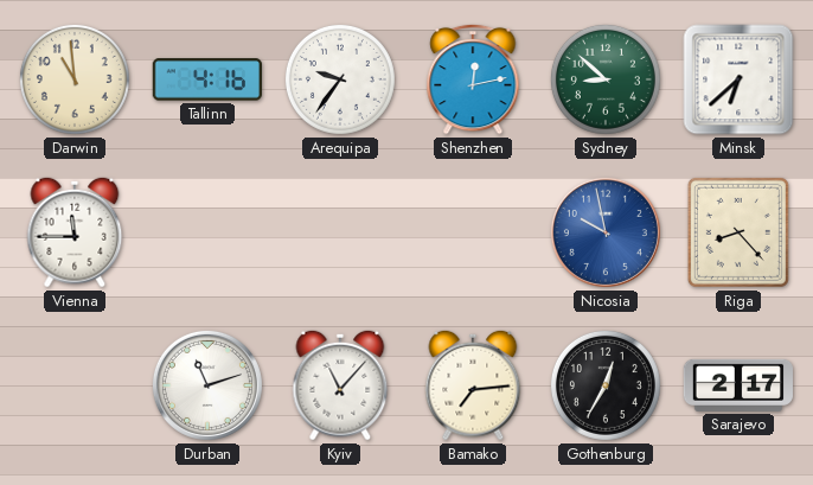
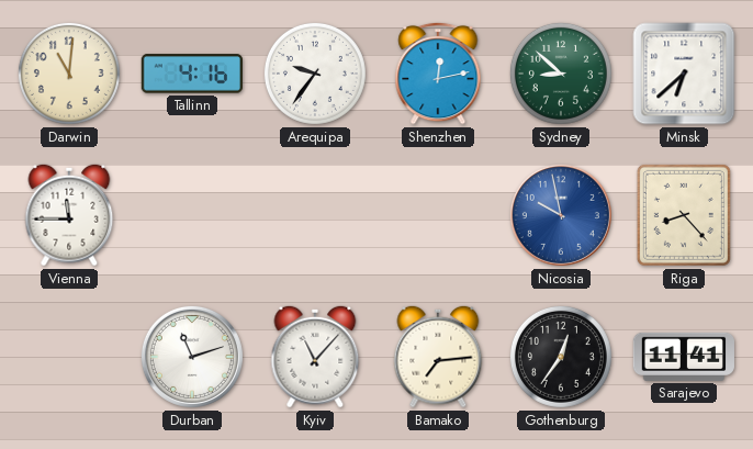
Darwin: 10:59 -> 11:01 (69, 74)
Gothenburg: 12:35 -> 12:36 (561, 357)
Sarajevo: 2:17 -> 11:41 (683, 357)
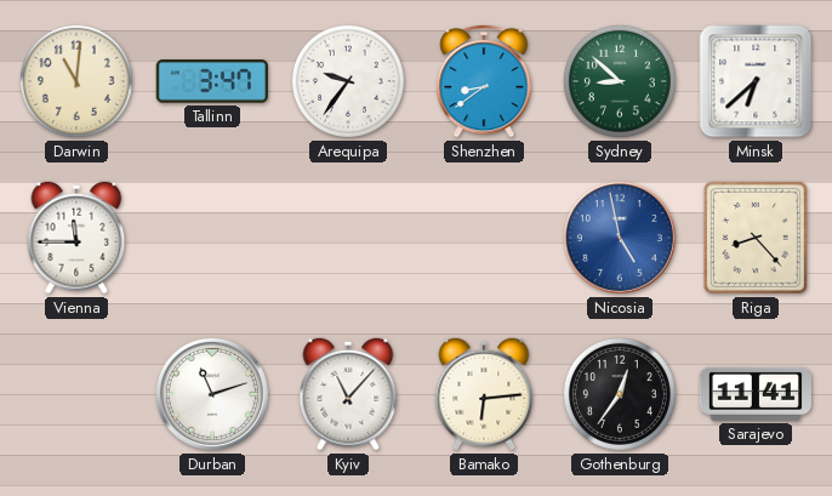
Tallinn: 4:16 -> 3:47 (212, 81)
Shenzhen: 12:13 -> 8:39 (484, 81)
Nicosia: 9:58 -> 4:58 (620, 238)
Bamako: 7:14 -> 6:14 (484, 394)
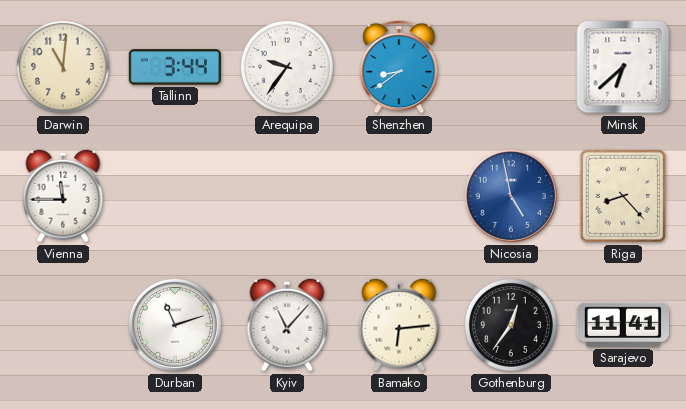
Tallinn: 3:47 -> 3:44 (175, 67)
Sydney: 8:52 -> none (620, 81)
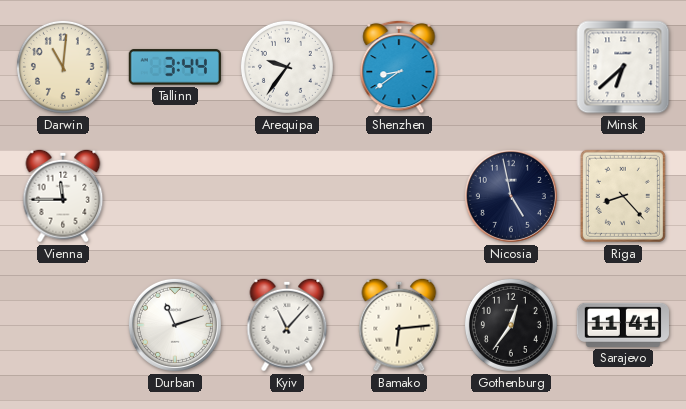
Nicosia dial: blue -> navy (511, 196)
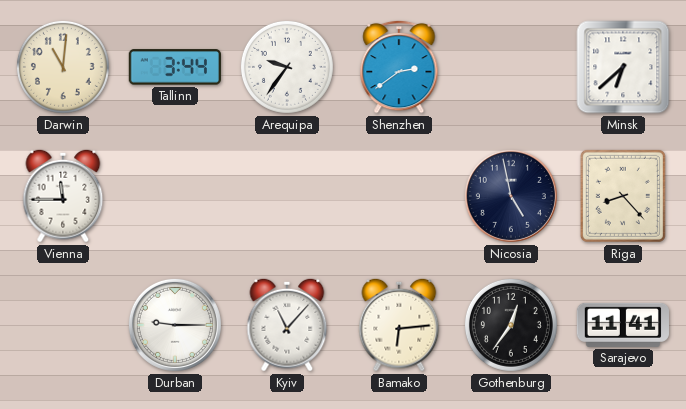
Shenzhen: 8:39 -> 2:39 (399, 67)
Durban: 11:12 -> 9:15 (175, 325)
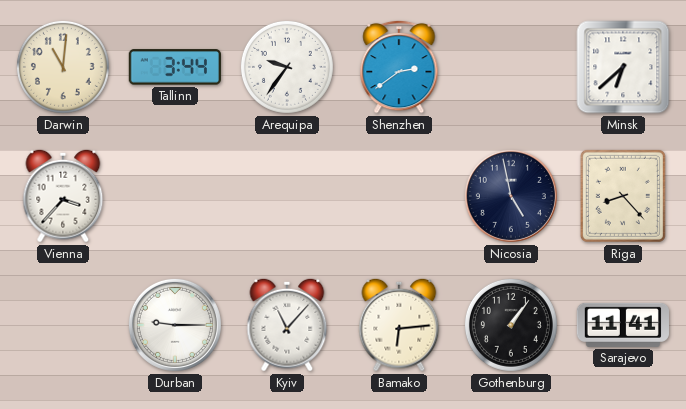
Vienna: 11:45 -> 3:37 (63, 196)
Gothenburg: 12:36 -> 1:06 (511, 325)
